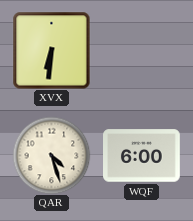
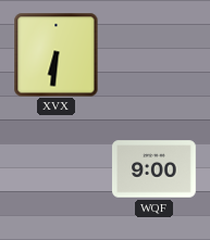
QAR: 4:27 -> none (51, 155)
WQF: 6:00 -> 9:00 (155, 169)
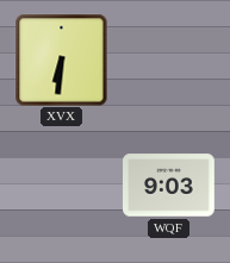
WQF: 9:00 -> 9:03 (169, 186)
